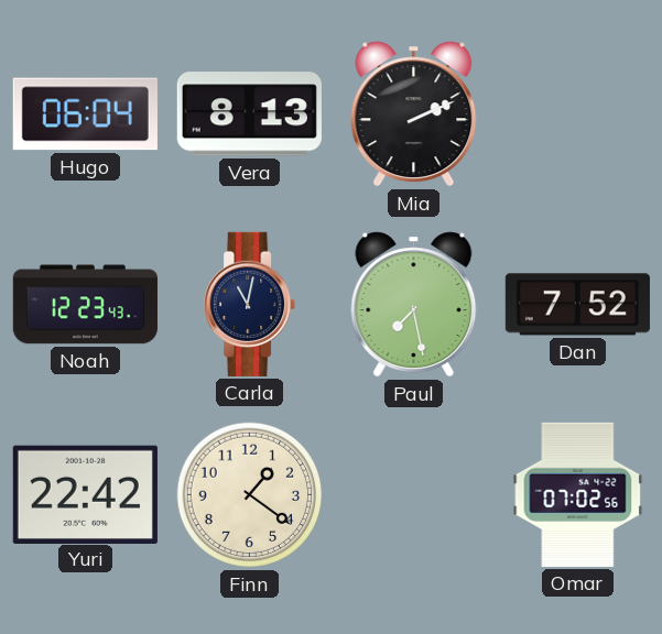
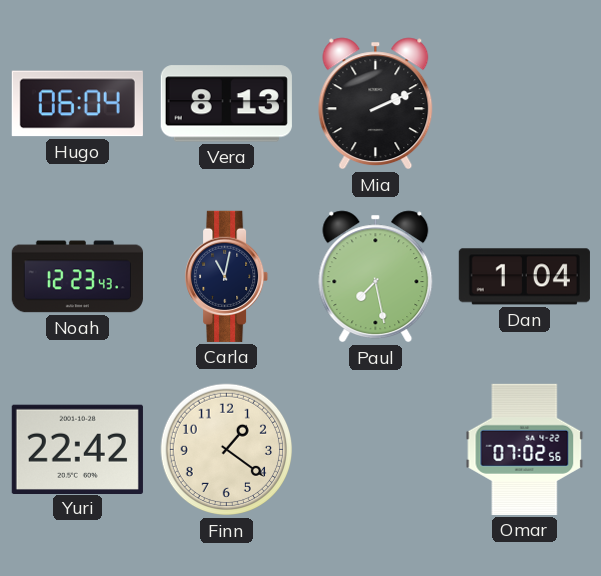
Dan: 7:52 -> 1:04 (524, 277)
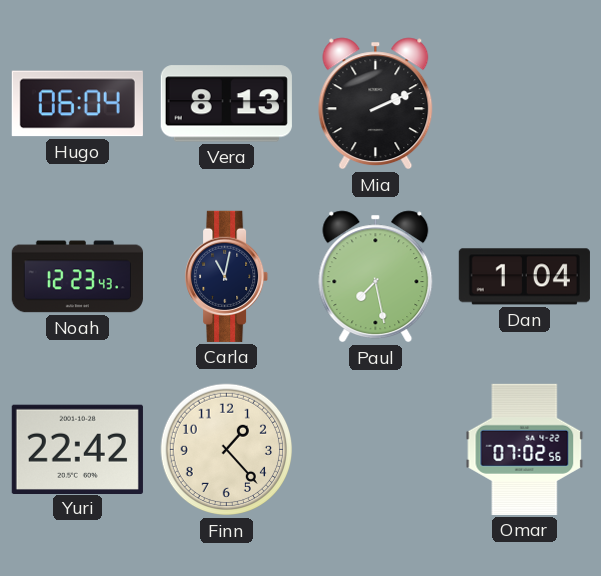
Finn: 1:21 -> 1:23 (227, 450)
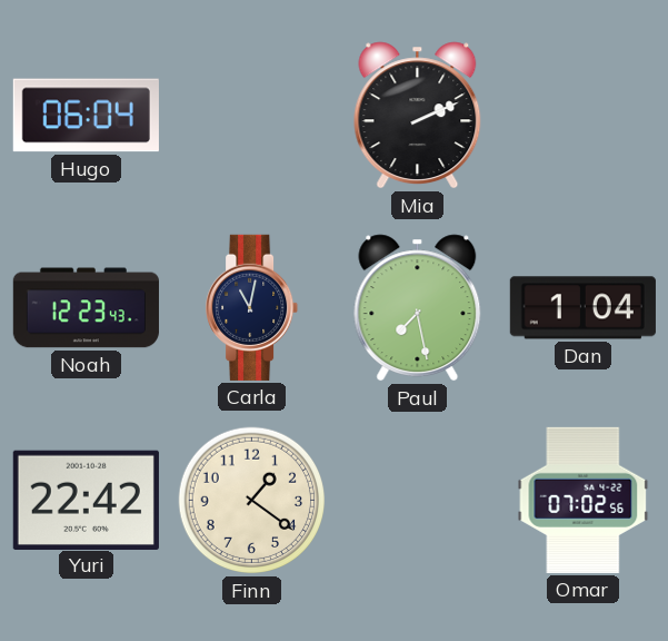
Vera: 8:13 -> none (226, 104)
Finn: 1:23 -> 1:21 (252, 501)
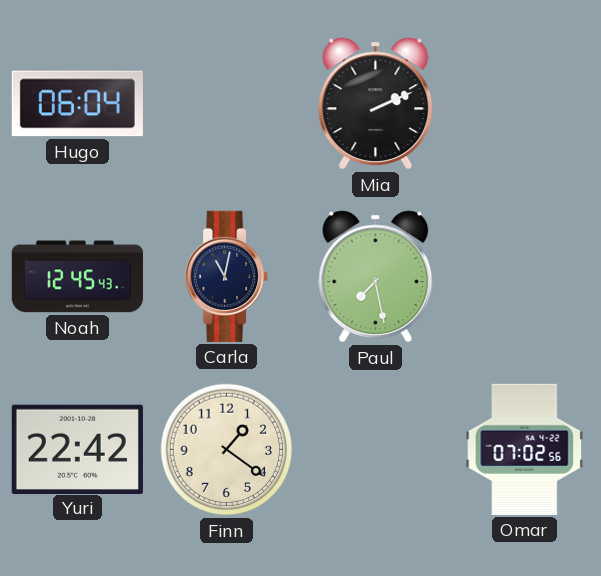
Noah: 12:23 -> 12:45 (77, 277)
Dan: 1:04 -> none (582, 308)
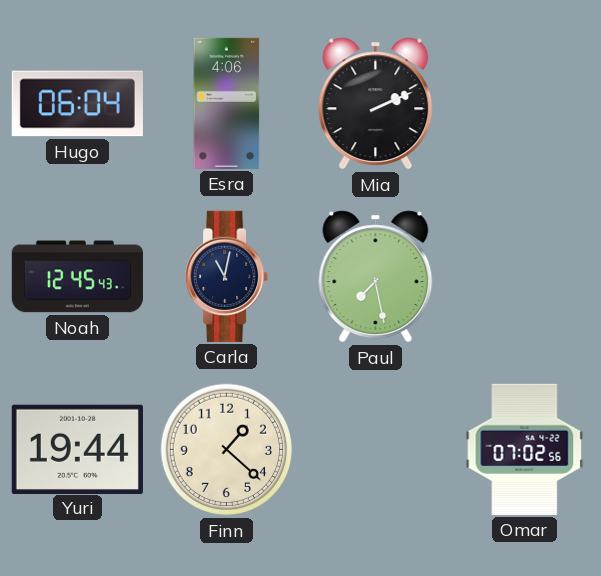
Esra: none -> 4:06 (227, 103)
Yuri: 22:42 -> 19:44 (77, 449)
Finn: 1:21 -> 1:22 (227, 450)
